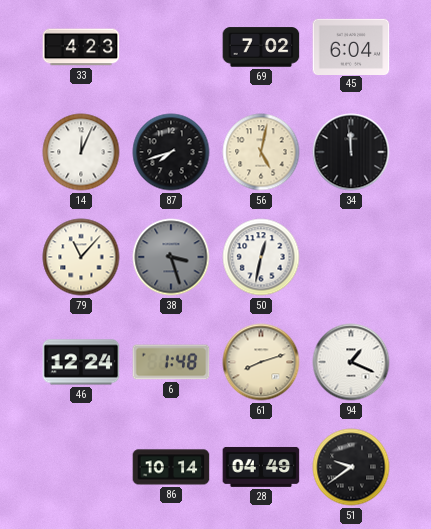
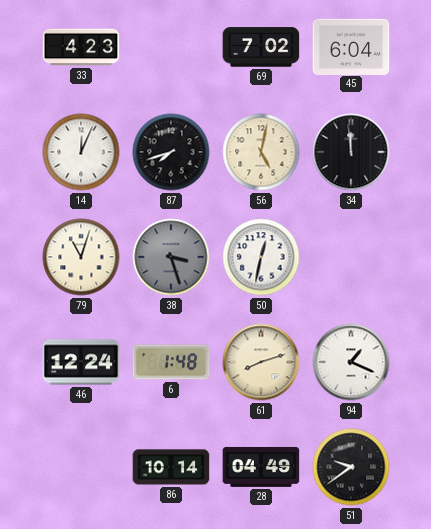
79: 11:07 -> 11:03 (81, 257)
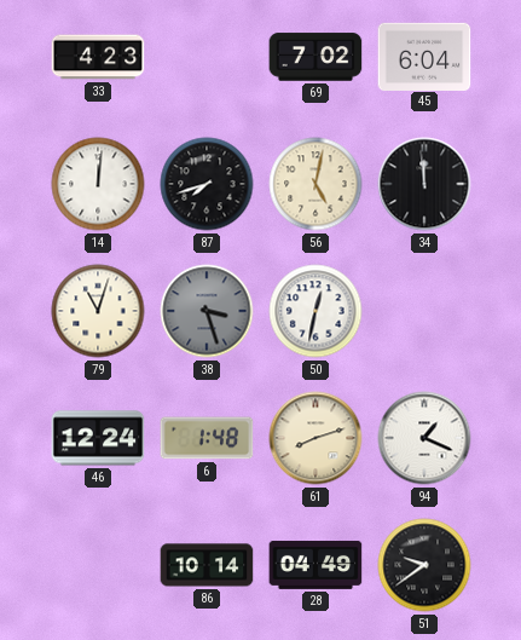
14: 12:04 -> 12:01 (98, 184)
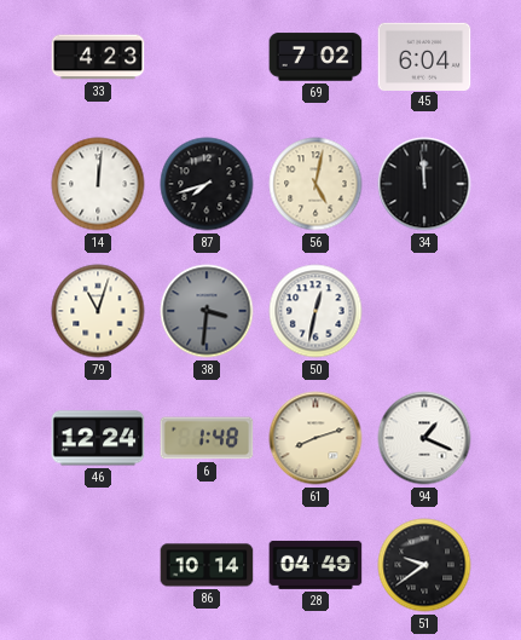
38: 3:27 -> 3:31 (207, 311)
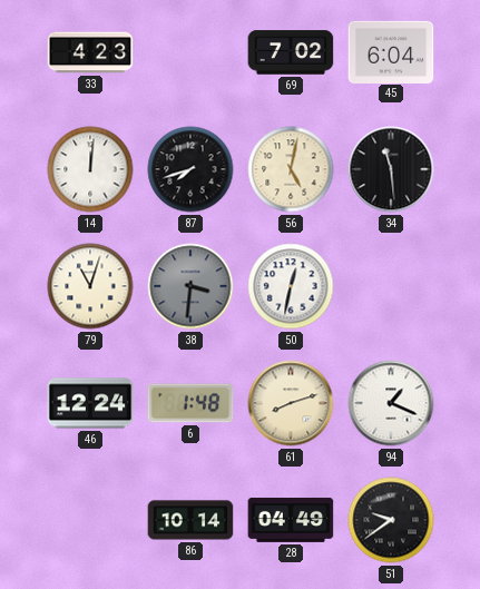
34: 11:59 -> 11:29 (391, 169)
